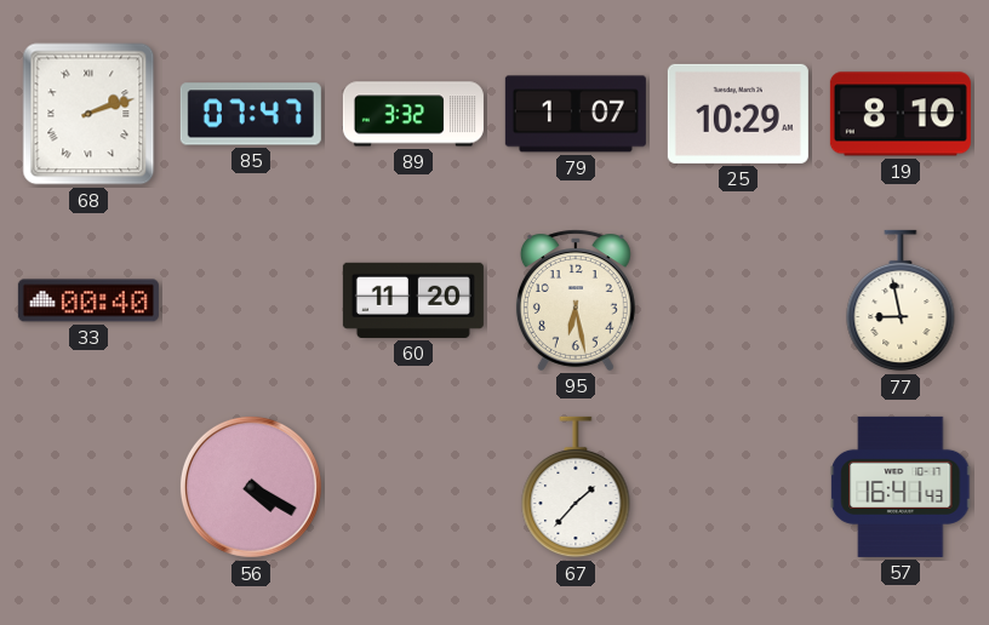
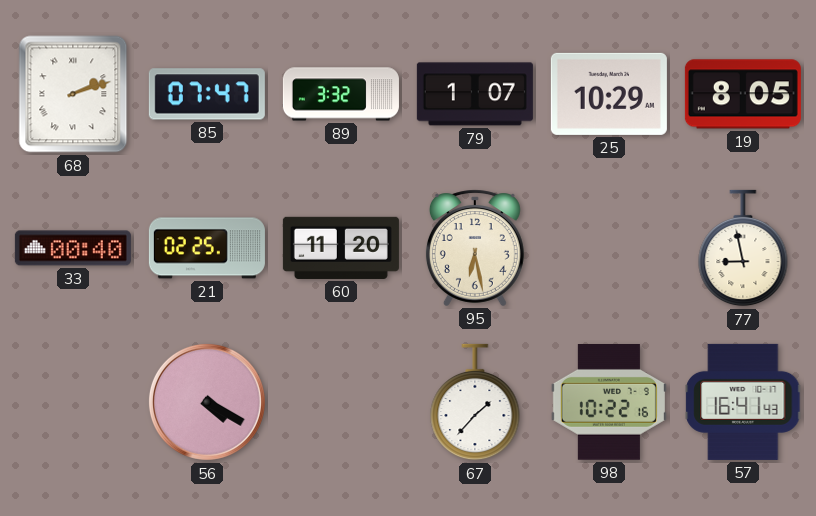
19: 8:10 -> 8:05 (743, 94)
21: none -> 02:25 (207, 248)
98: none -> 10:22 (609, 403)
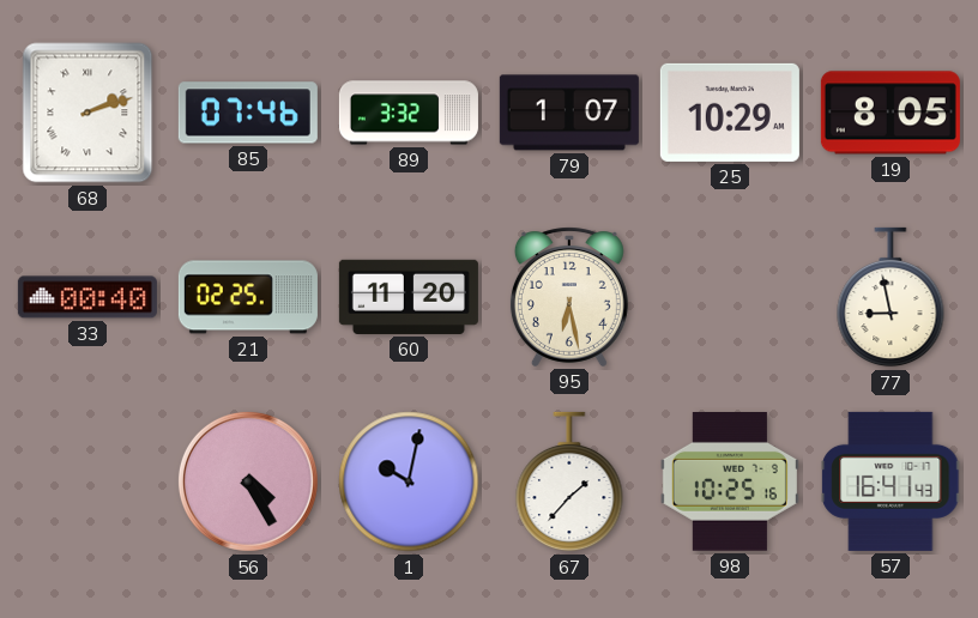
85: 07:47 -> 07:46 (248, 113)
56: 4:20 -> 4:25 (248, 481)
1: none -> 10:02 (409, 481)
98: 10:22 -> 10:25 (730, 483)
